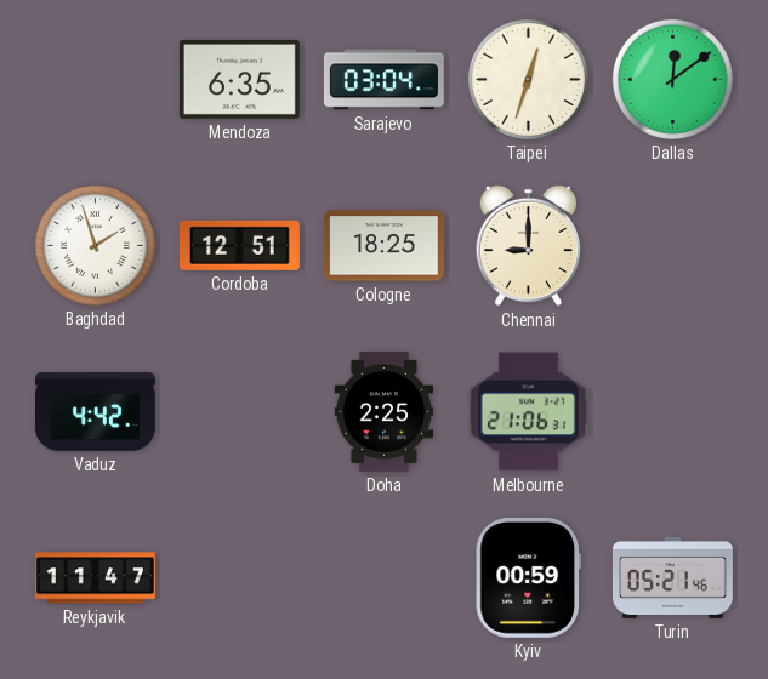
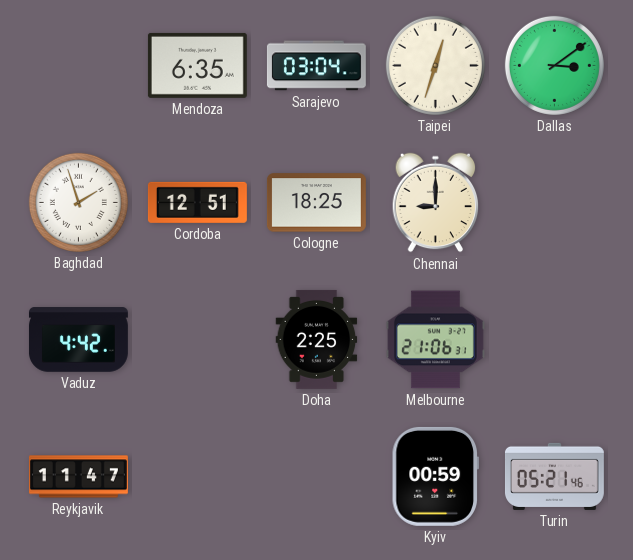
Dallas: 12:09 -> 3:09 (554, 65)
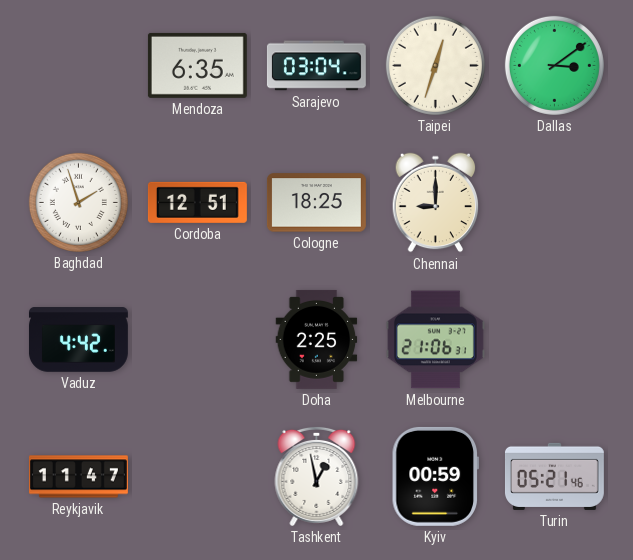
Tashkent: none -> 12:58 (317, 476)
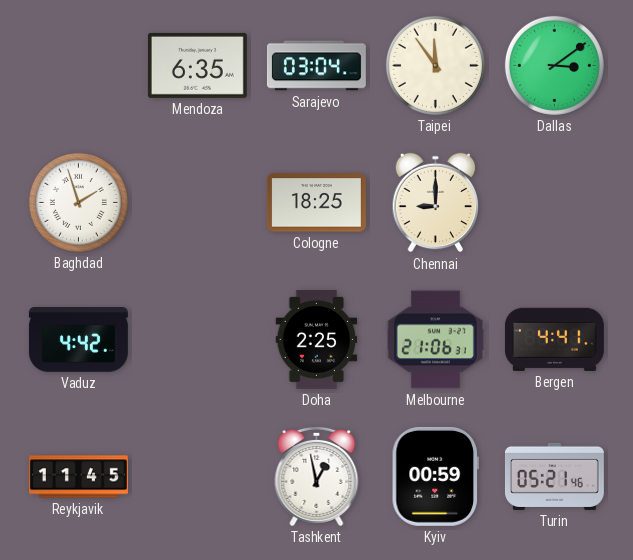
Taipei: 12:33 -> 11:54 (435, 65)
Cordoba: 12:51 -> none (197, 202)
Bergen: none -> 4:41 (554, 339)
Reykjavik: 11:47 -> 11:45 (78, 477)
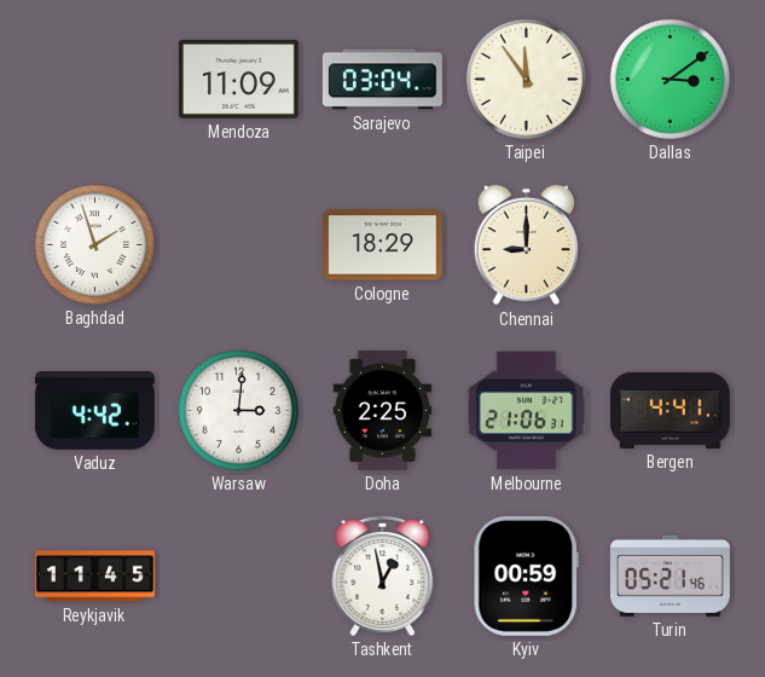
Mendoza: 6:35 -> 11:09 (238, 79)
Cologne: 18:25 -> 18:29 (382, 245)
Warsaw: none -> 3:01 (238, 410)
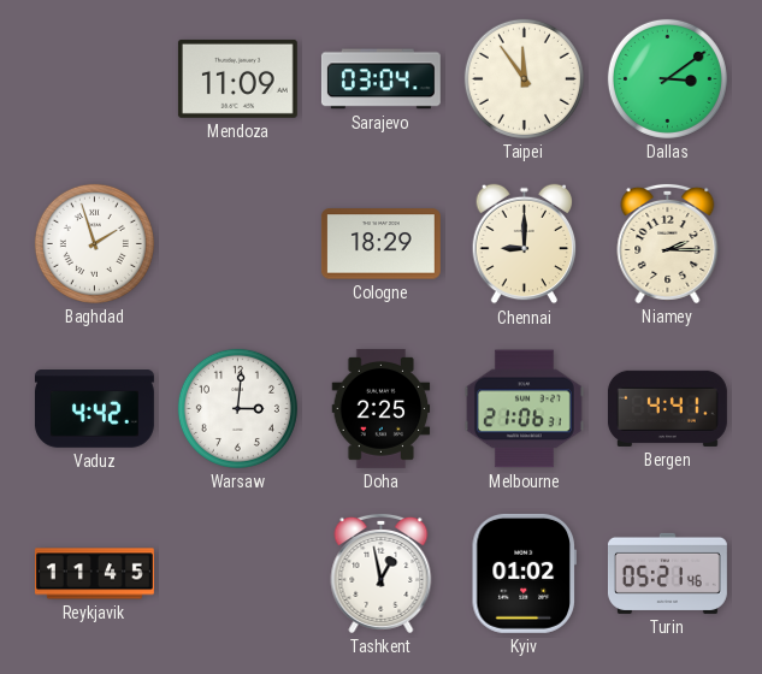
Niamey: none -> 2:15 (668, 243)
Kyiv: 00:59 -> 01:02 (524, 573)
